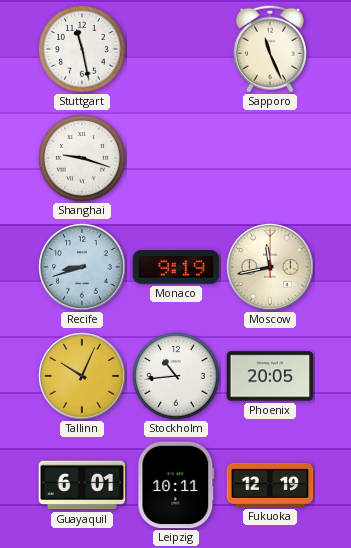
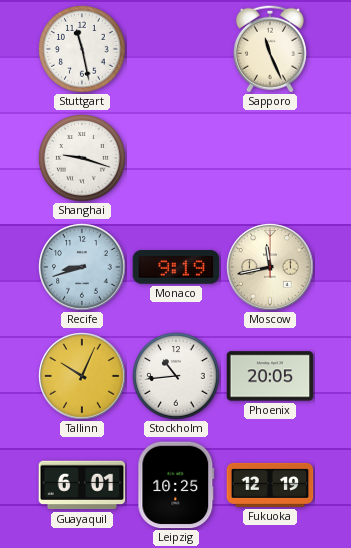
Leipzig: 10:11 -> 10:25 (176, 485)
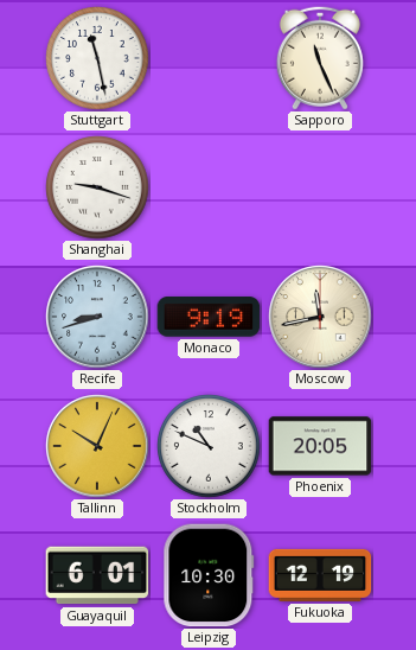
Stockholm: 10:44 -> 10:49 (209, 446)
Leipzig: 10:25 -> 10:30 (209, 575)
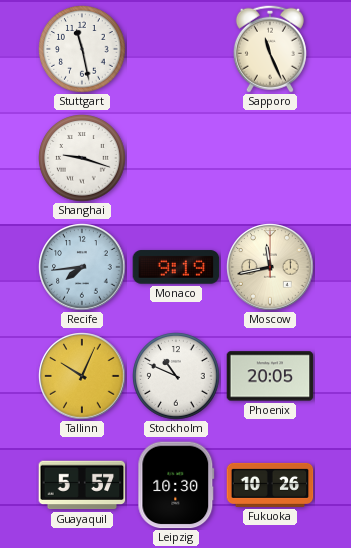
Recife: 8:42 -> 7:44 (82, 267)
Guayaquil: 6:01 -> 5:57 (82, 485)
Fukuoka: 12:19 -> 10:26 (270, 485)
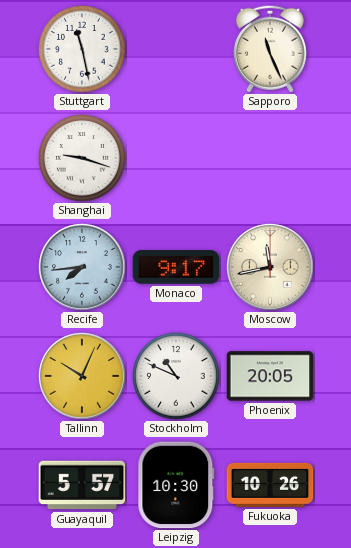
Monaco: 9:19 -> 9:17 (176, 267)
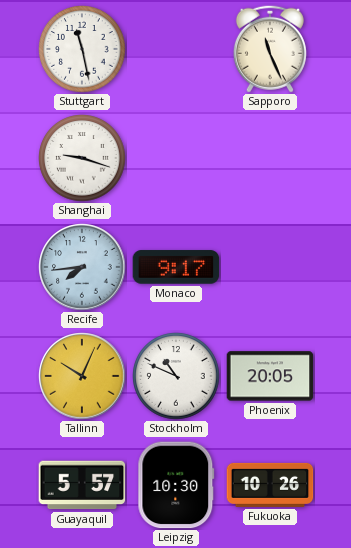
Moscow: 11:43 -> none (270, 267)
